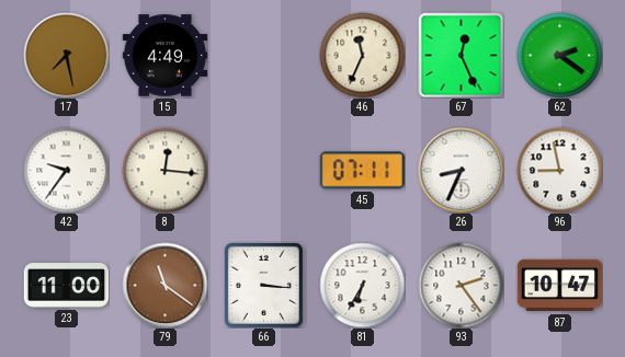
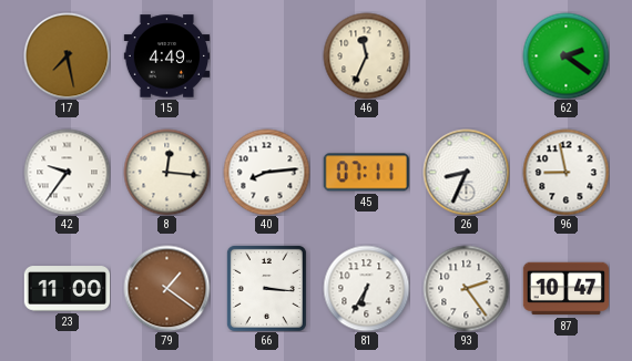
67: 12:26 -> none (461, 55)
40: none -> 8:14 (266, 172)
79: 11:21 -> 1:21 (166, 288)
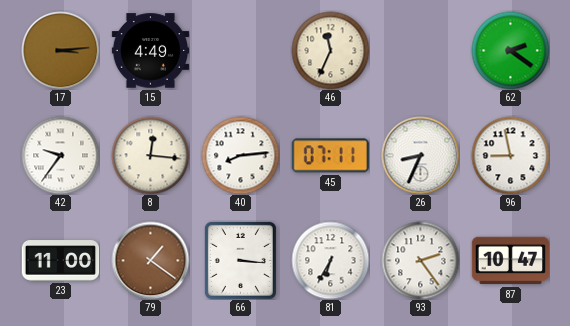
17: 7:28 -> 3:14 (60, 50)
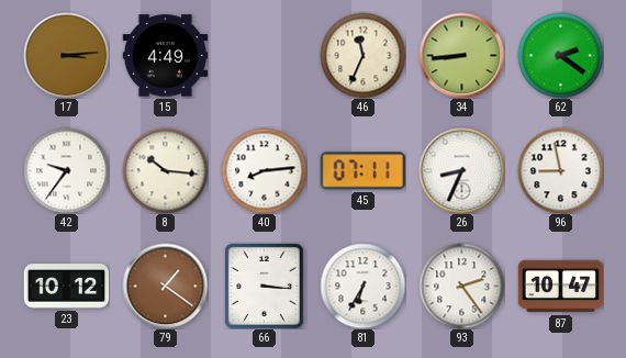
34: none -> 8:44 (461, 55)
8: 12:16 -> 10:16 (165, 170)
23: 11:00 -> 10:12 (66, 287)
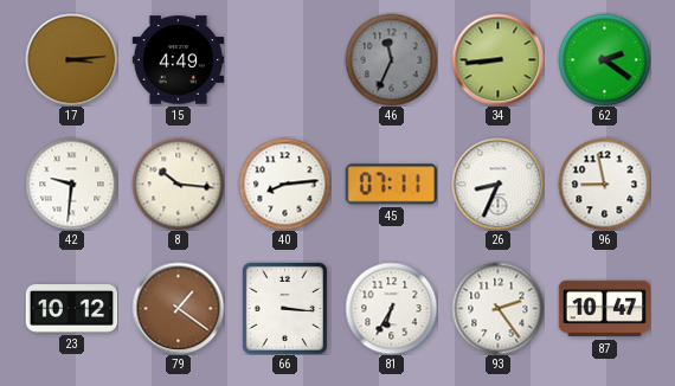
46 dial: cream -> grey (391, 59)
42: 9:36 -> 9:31 (71, 184)
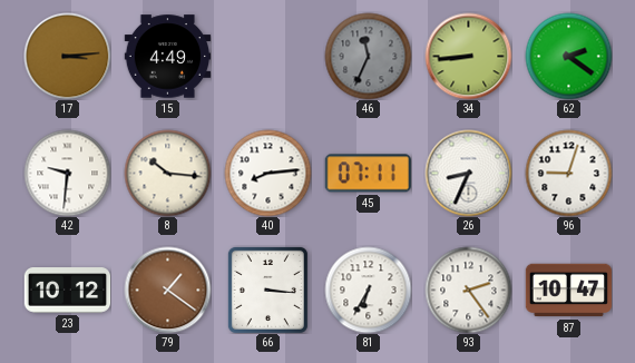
96: 8:58 -> 9:03 (568, 173)
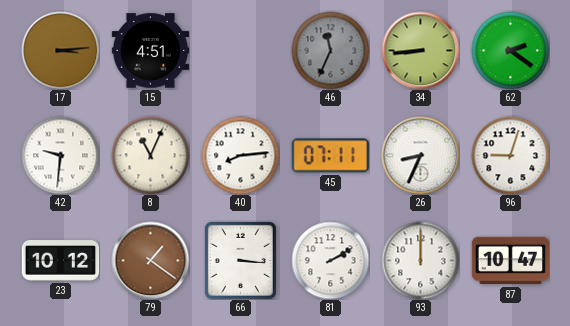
15: 4:49 -> 4:51 (150, 51)
8: 10:16 -> 11:04 (150, 155)
81: 6:35 -> 2:10 (330, 260)
93: 2:24 -> 12:00 (420, 260)
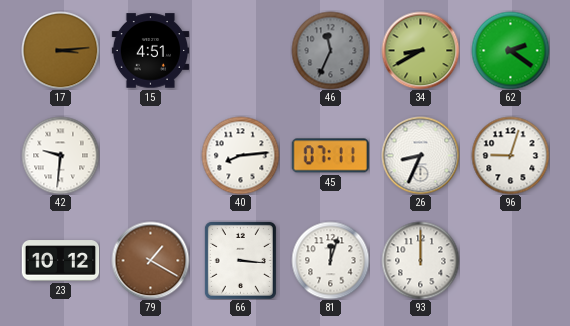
34: 8:44 -> 8:40 (420, 50)
8: 11:04 -> none (150, 155)
79: 1:21 -> 1:20 (150, 260)
81: 2:10 -> 12:03 (330, 260)
87: 10:47 -> none (510, 261)
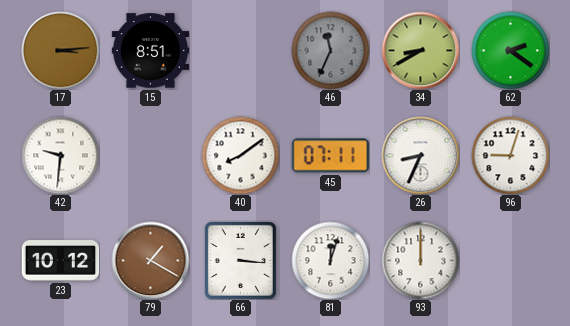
15: 4:51 -> 8:51 (150, 51)
40: 8:14 -> 8:09 (240, 155)
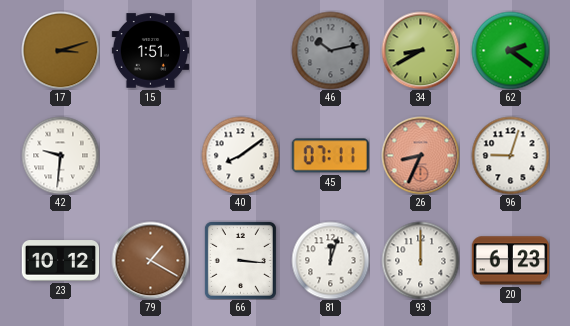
17: 3:14 -> 3:12 (60, 50)
15: 8:51 -> 1:51 (150, 51)
46: 11:34 -> 10:13 (330, 50)
26 dial: white -> salmon (420, 155)
20: none -> 6:23 (510, 261)
